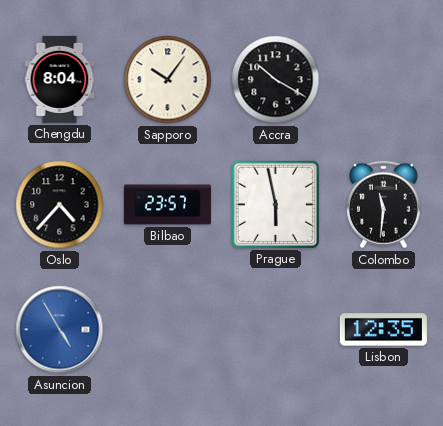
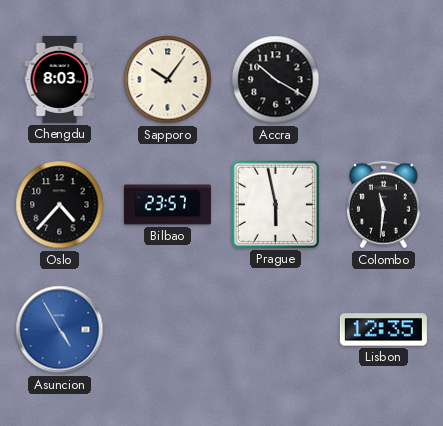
Chengdu: 8:04 -> 8:03 (60, 79)
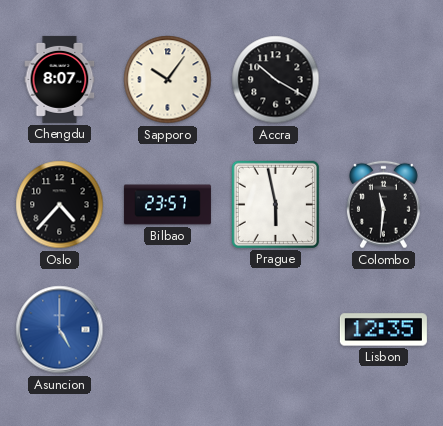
Chengdu: 8:03 -> 8:07 (60, 79)
Asuncion: 4:55 -> 5:00 (60, 330)
